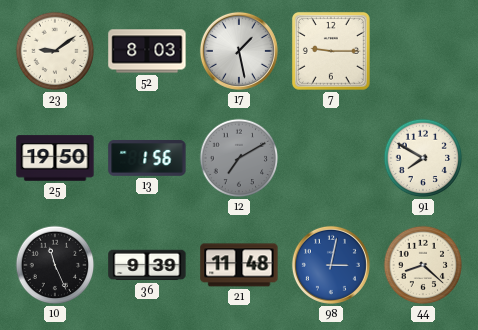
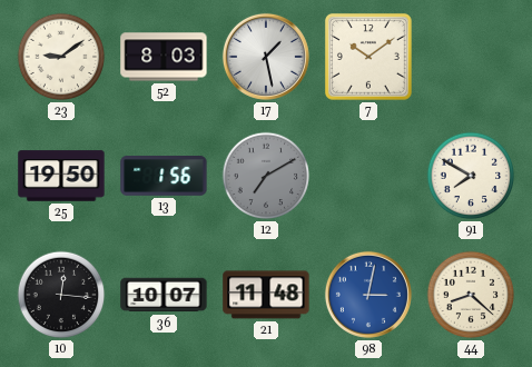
7: 9:15 -> 10:09 (368, 57)
10: 11:26 -> 12:16 (61, 295)
36: 9:39 -> 10:07 (164, 295)
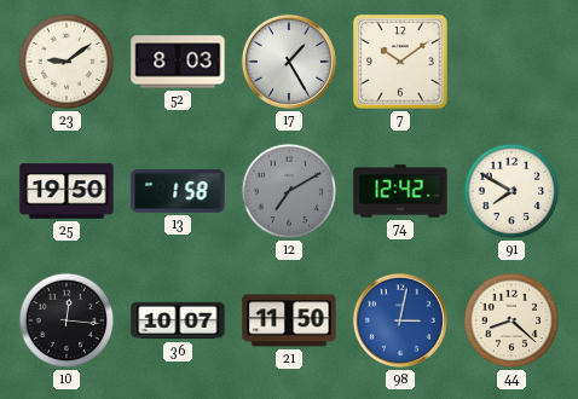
17: 1:28 -> 1:25 (289, 62)
13: 1:56 -> 1:58 (178, 192)
74: none -> 12:42 (400, 191)
21: 11:48 -> 11:50 (289, 320)
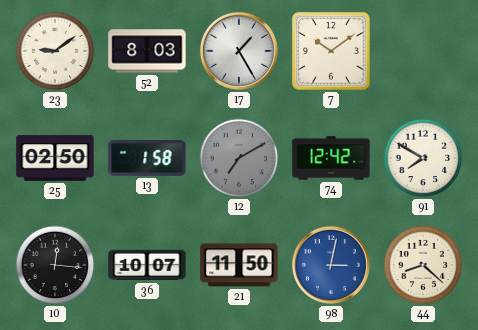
25: 19:50 -> 02:50 (55, 158)
